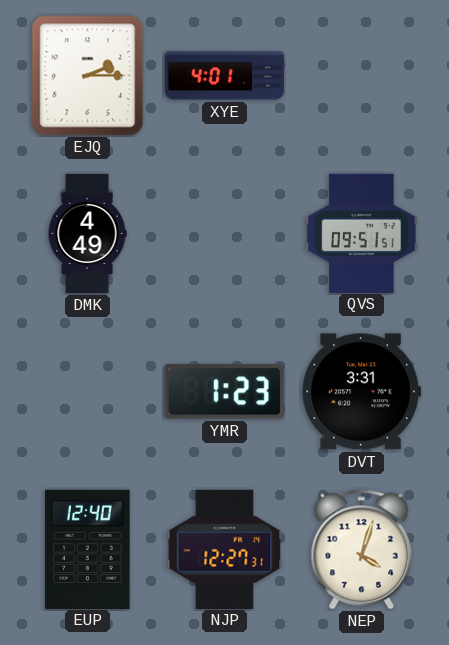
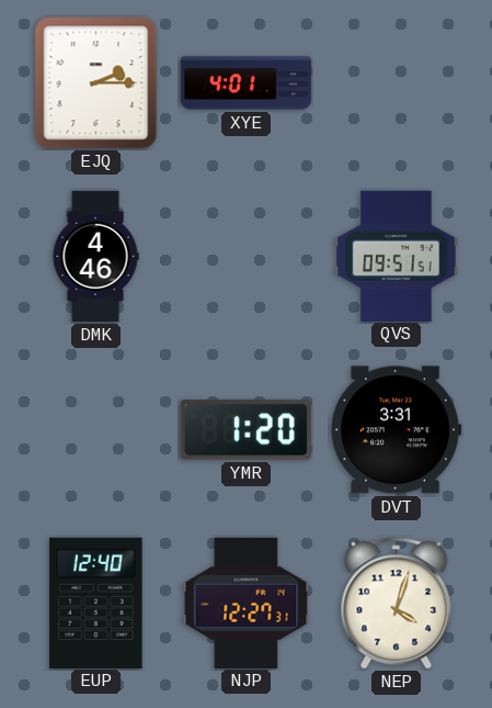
DMK: 4:49 -> 4:46 (95, 257)
YMR: 1:23 -> 1:20 (245, 430)
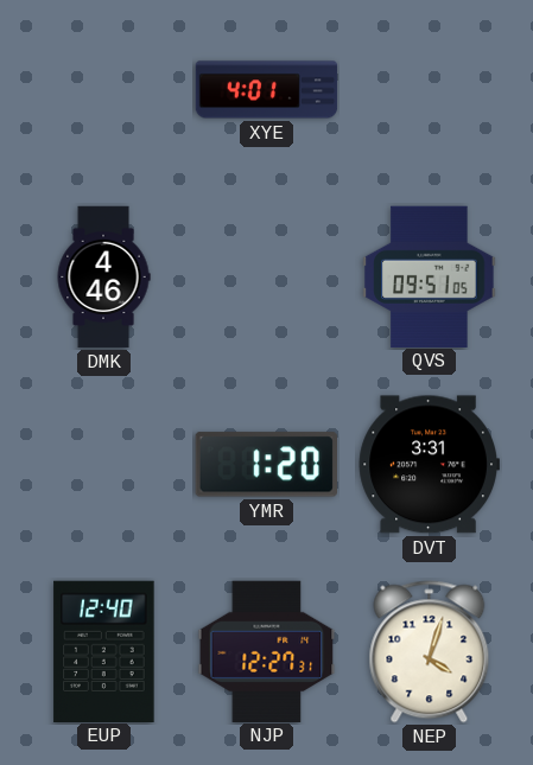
EJQ: 2:15 -> none (96, 83)
QVS: 09:51:51 -> 09:51:05 (430, 276)
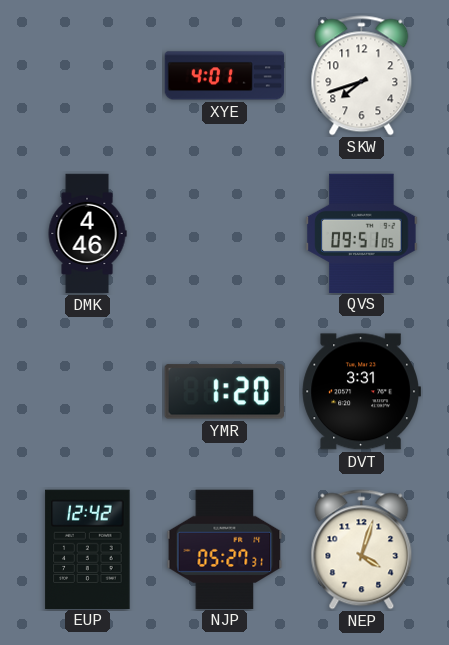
SKW: none -> 7:42 (362, 76)
EUP: 12:40 -> 12:42 (88, 549)
NJP: 12:27 -> 05:27 (225, 549)
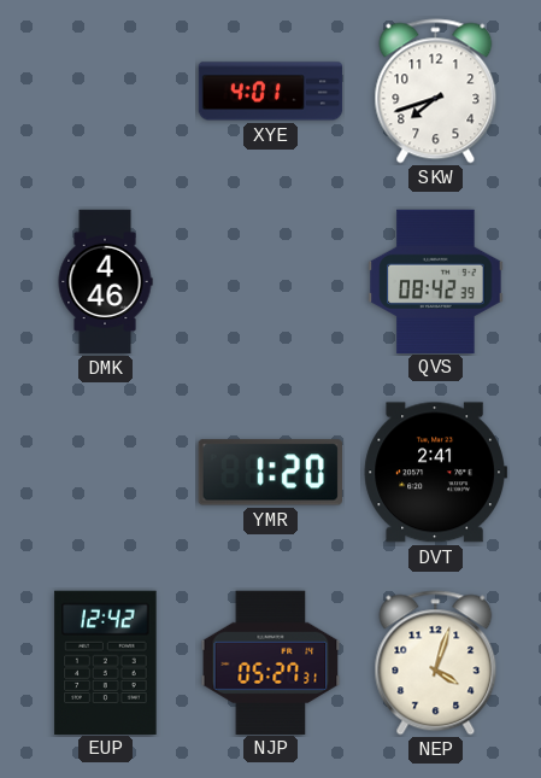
QVS: 09:51 -> 08:42 (436, 281)
DVT: 3:31 -> 2:41 (435, 473)
